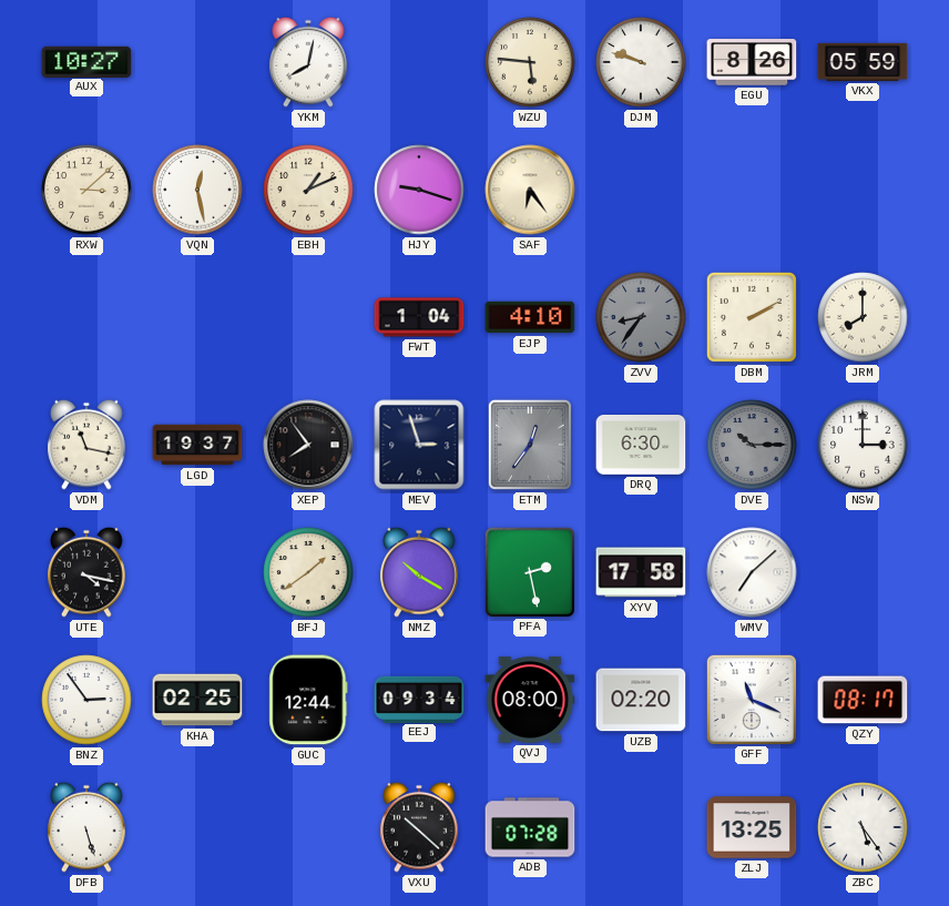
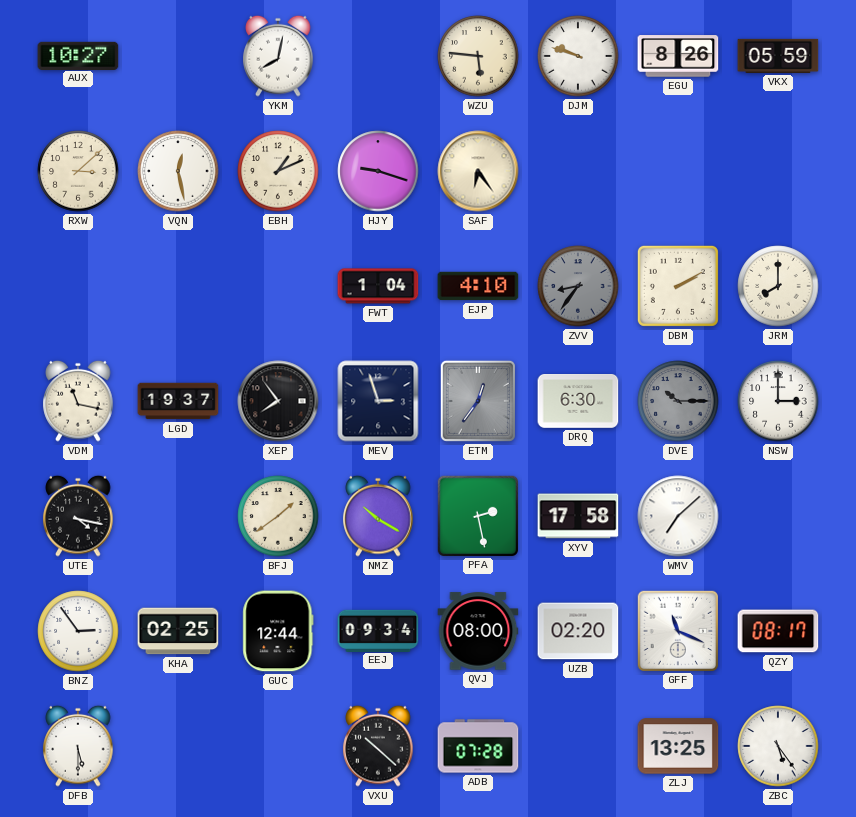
DFB: 5:27 -> 5:30 (78, 746)
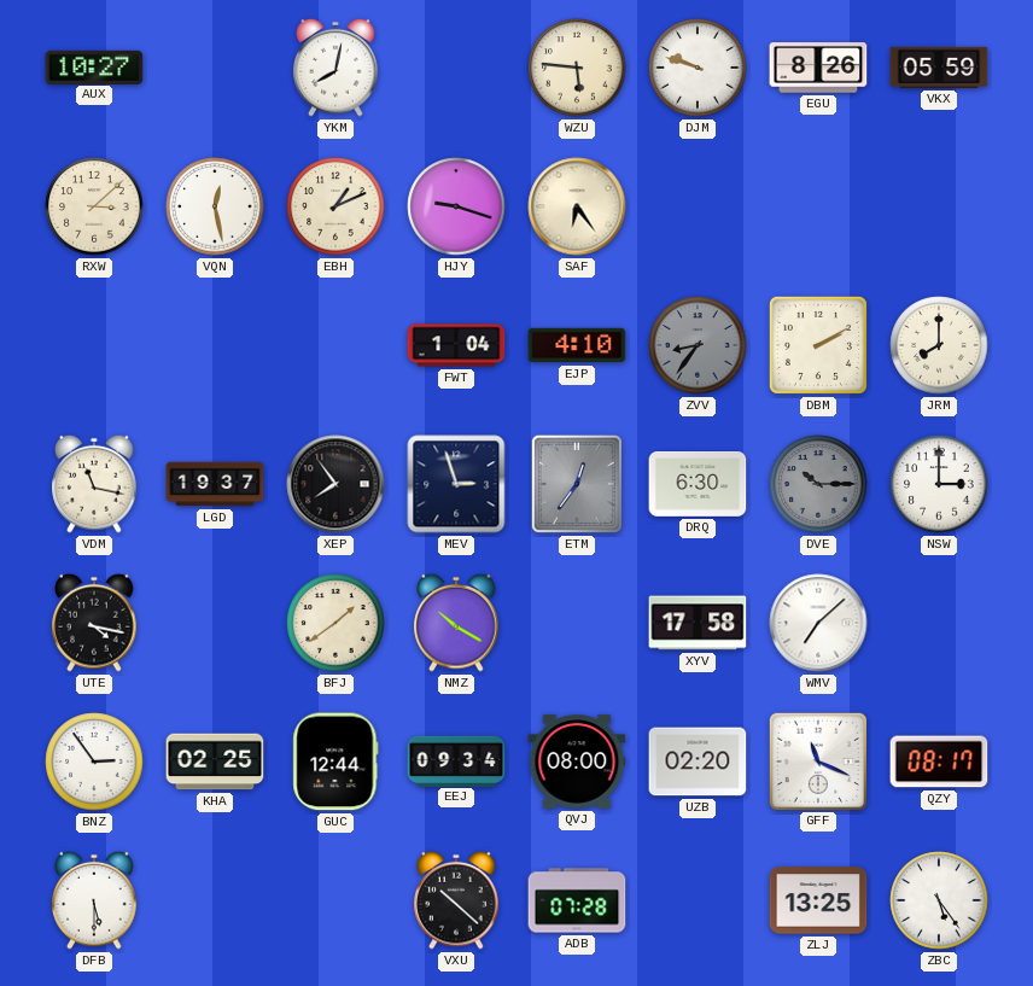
PFA: 2:28 -> none (477, 515)
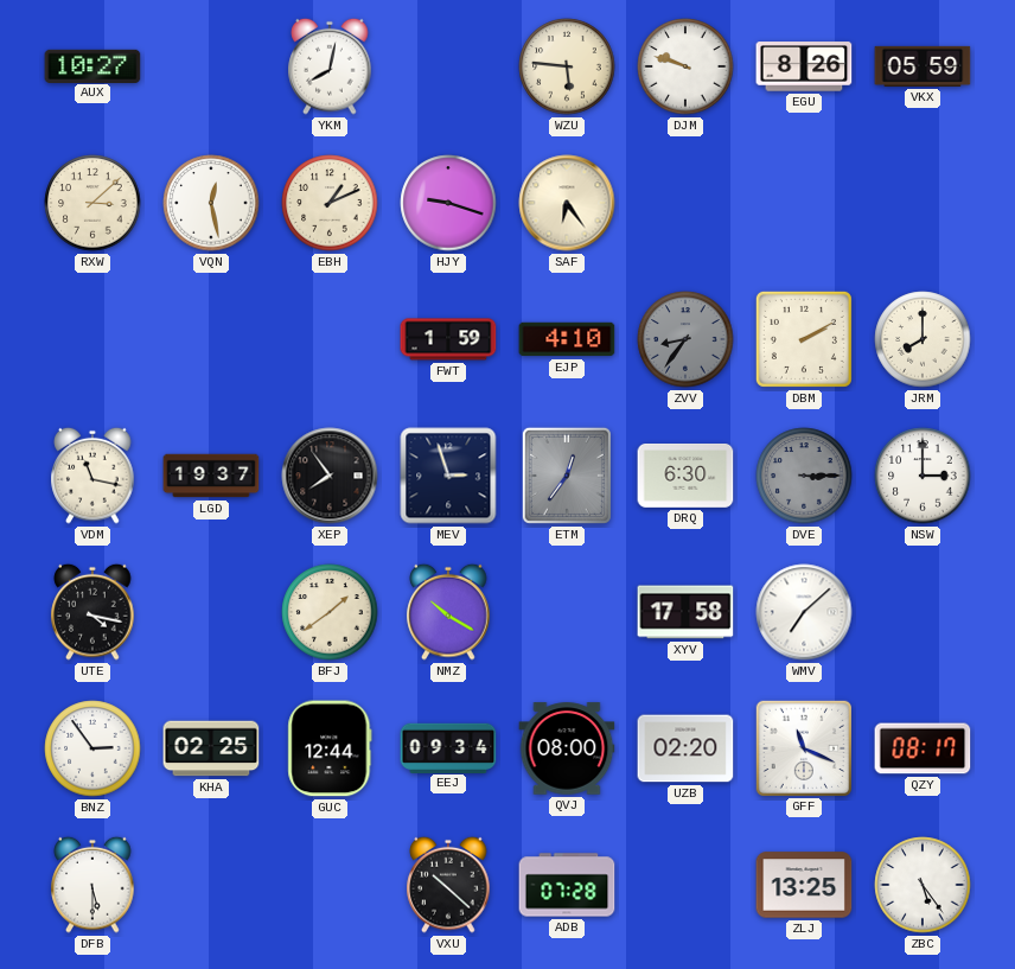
FWT: 1:04 -> 1:59 (448, 339)
DVE: 10:15 -> 3:15 (804, 476)
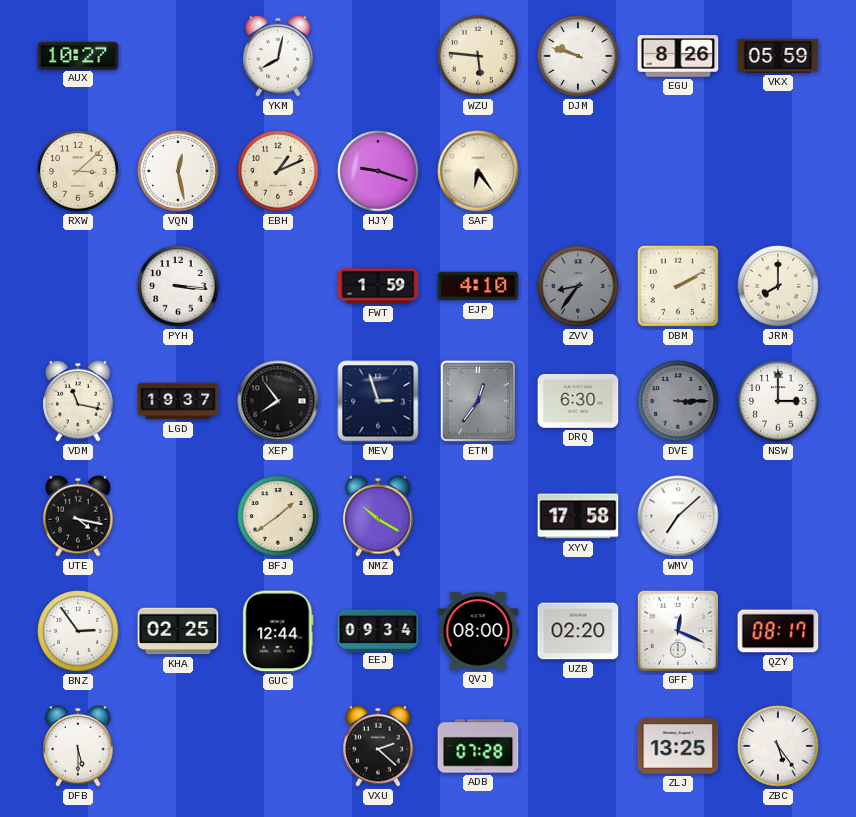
PYH: none -> 3:16 (178, 286)
GFF: 11:19 -> 12:19 (677, 630)
VXU: 10:22 -> 2:22 (378, 746)
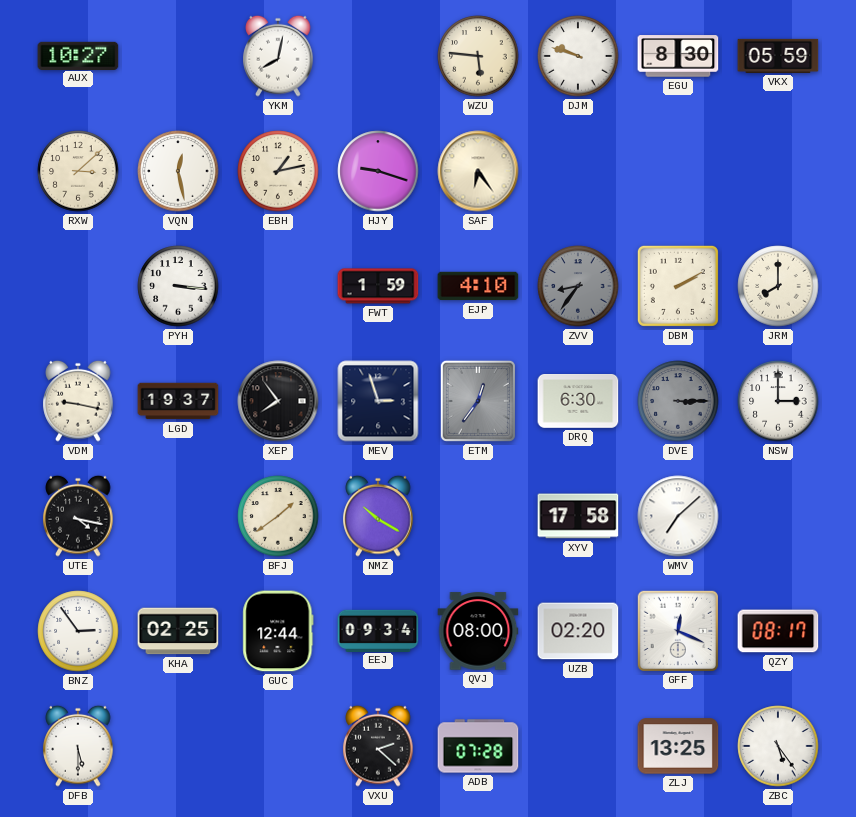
EGU: 8:26 -> 8:30 (678, 56)
EBH: 1:11 -> 1:13 (278, 171)
VDM: 11:17 -> 9:17 (78, 401)
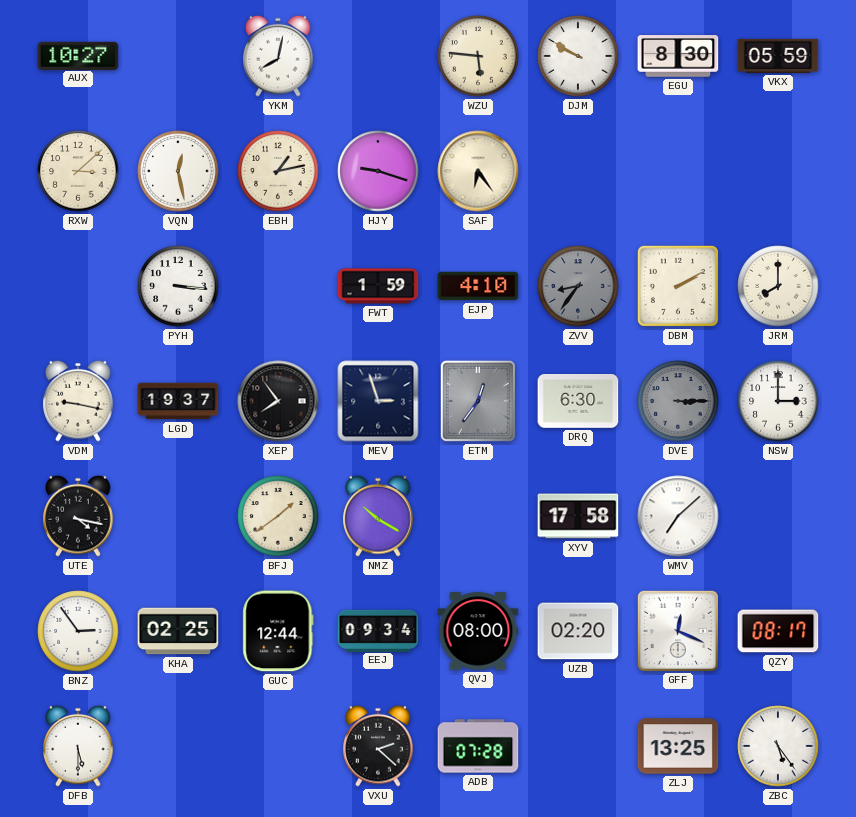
DJM: 9:48 -> 9:50 (578, 56)
